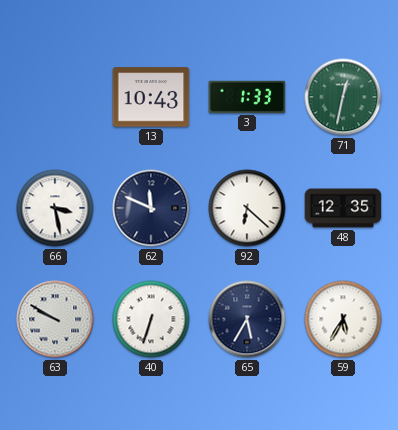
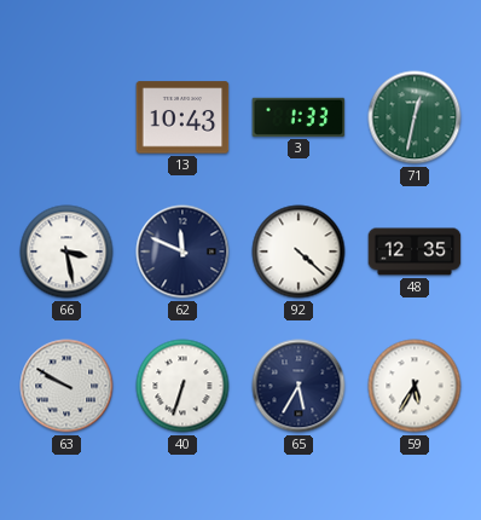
92: 6:22 -> 4:22 (299, 252)
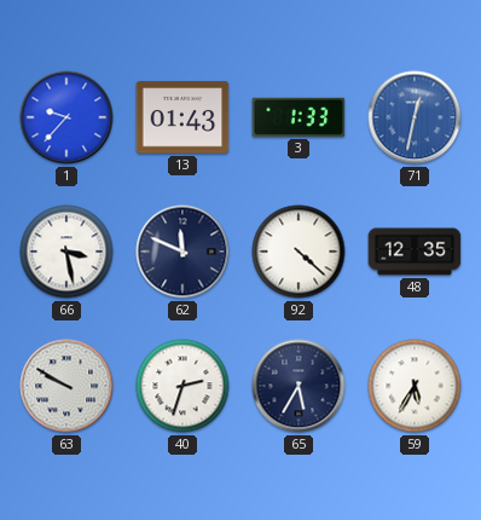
1: none -> 9:37 (66, 117)
13: 10:43 -> 01:43 (182, 117)
71 dial: green -> blue (415, 117)
40: 6:33 -> 2:33 (182, 386)
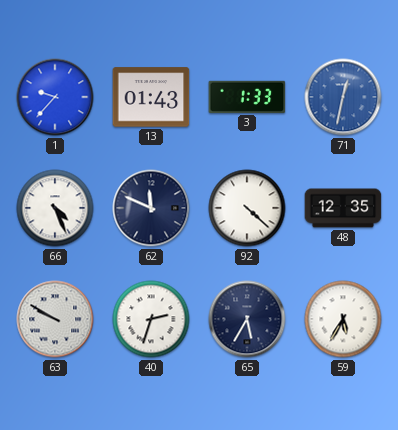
66: 3:28 -> 4:26 (55, 208)
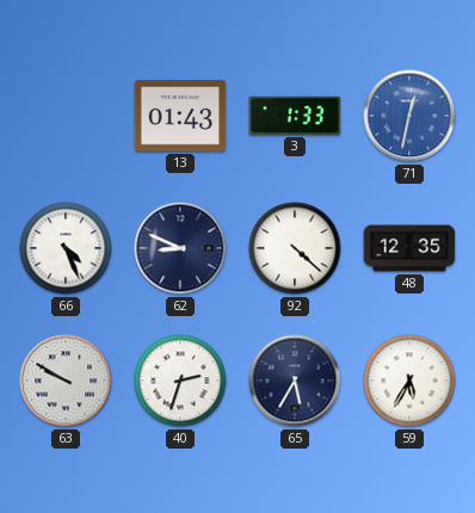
1: 9:37 -> none (55, 97)
62: 11:49 -> 8:49 (180, 248)
